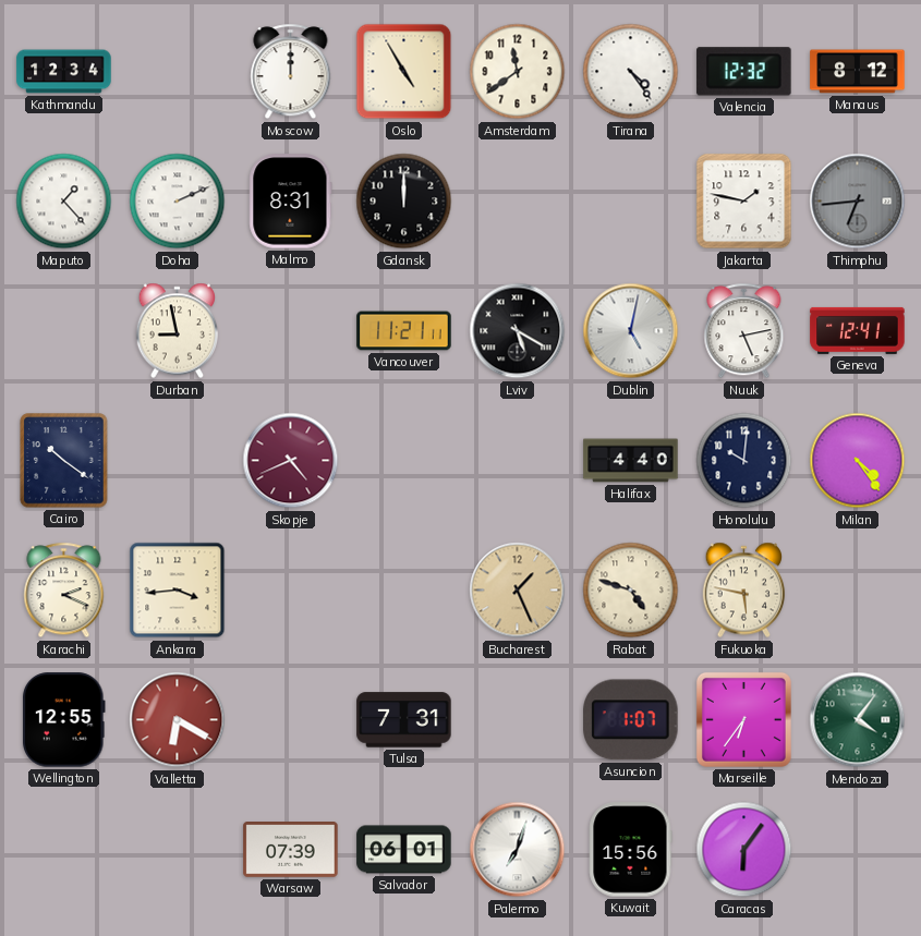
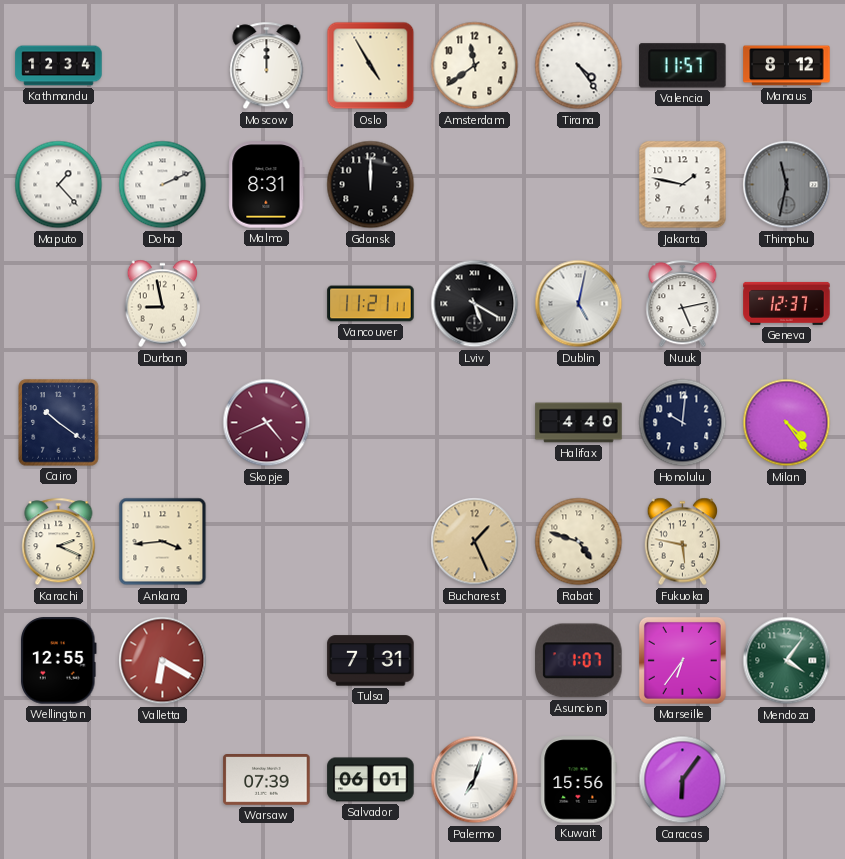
Valencia: 12:32 -> 11:57 (683, 66)
Thimphu: 6:44 -> 11:32 (787, 185)
Geneva: 12:41 -> 12:37 (787, 303)
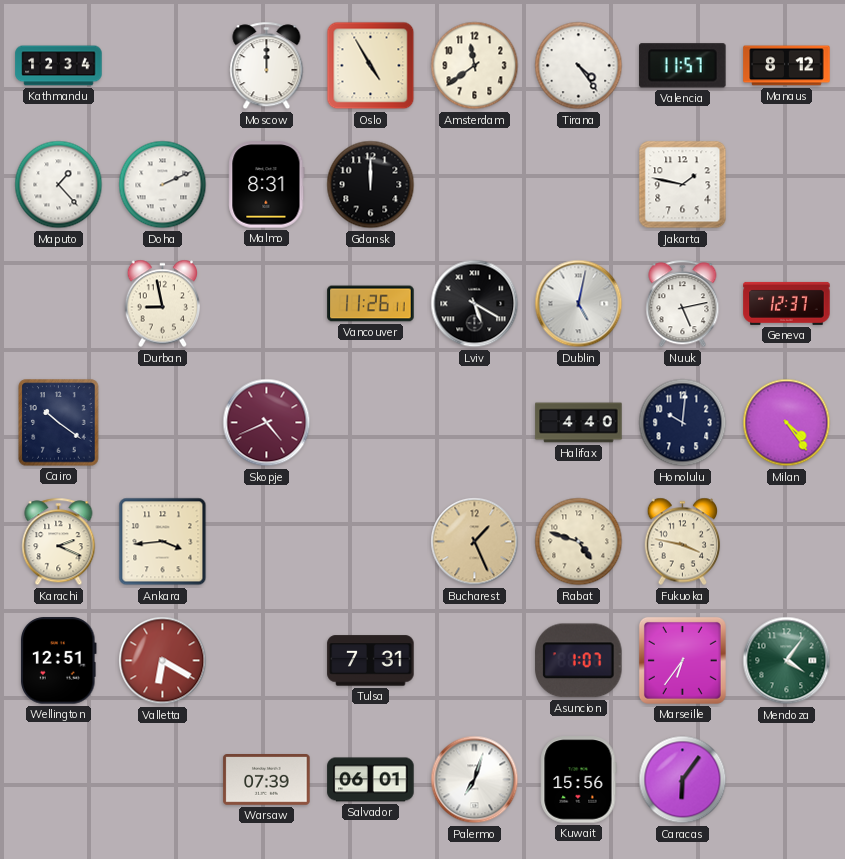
Thimphu: 11:32 -> none (787, 185)
Vancouver: 11:21 -> 11:26 (371, 304)
Fukuoka: 5:47 -> 3:47 (683, 542)
Wellington: 12:55 -> 12:51 (58, 661)
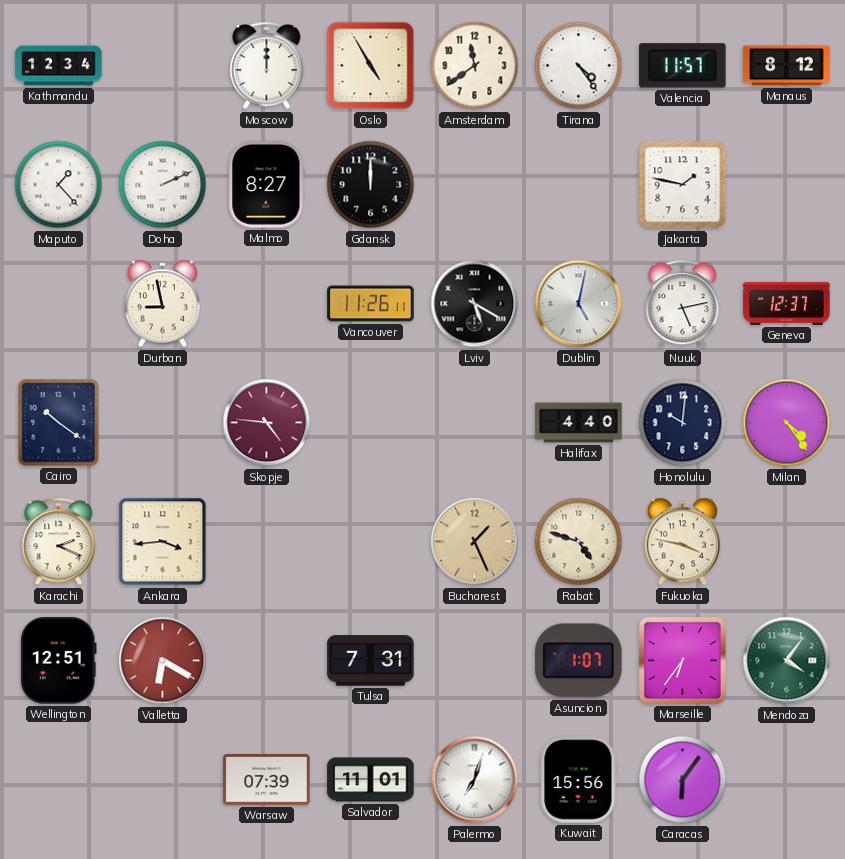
Malmo: 8:31 -> 8:27 (267, 185)
Skopje: 4:41 -> 4:46 (267, 423)
Salvador: 06:01 -> 11:01 (371, 780)
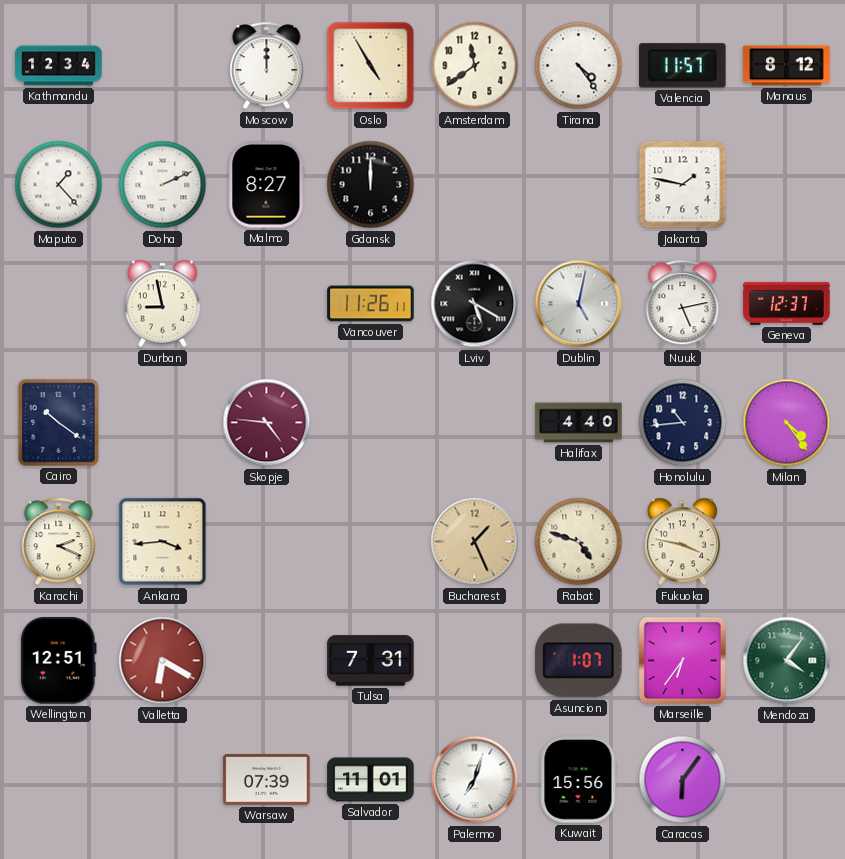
Honolulu: 10:01 -> 10:44 (683, 423)
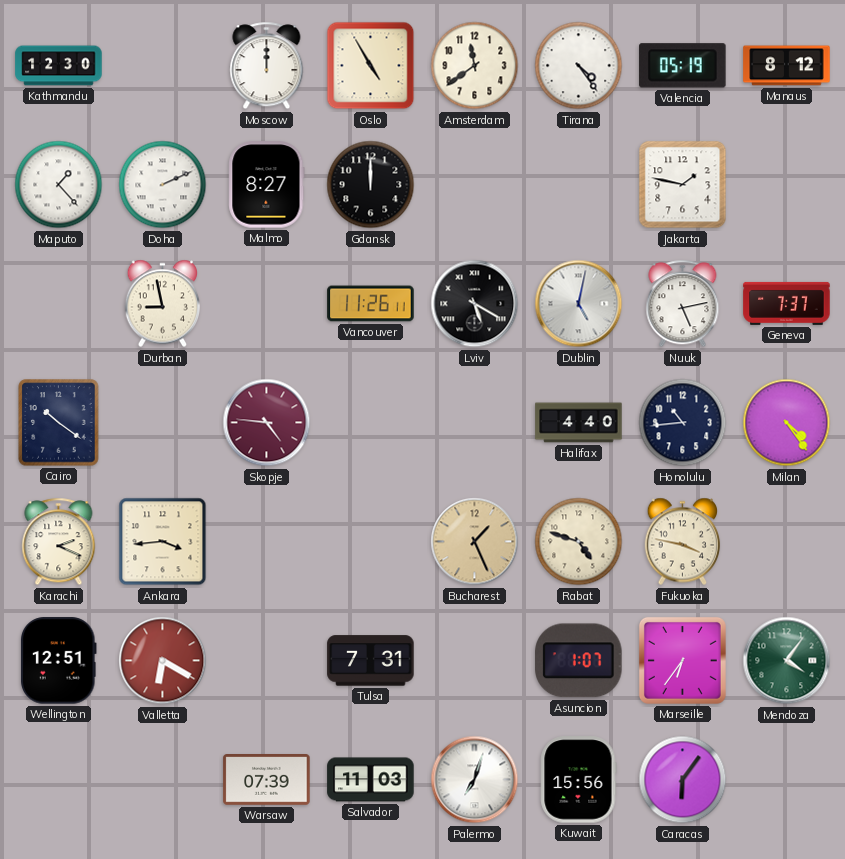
Kathmandu: 12:34 -> 12:30 (59, 66)
Valencia: 11:57 -> 05:19 (683, 66)
Geneva: 12:37 -> 7:37 (787, 303)
Salvador: 11:01 -> 11:03 (371, 780)
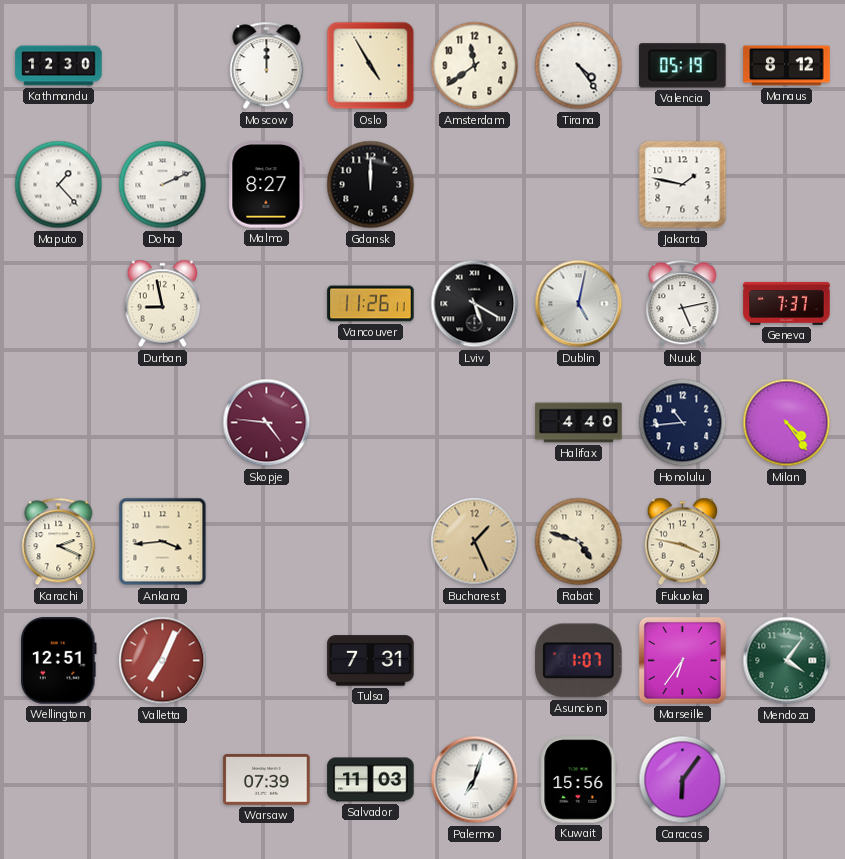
Cairo: 10:21 -> none (59, 423)
Valletta: 6:20 -> 7:04 (163, 661)
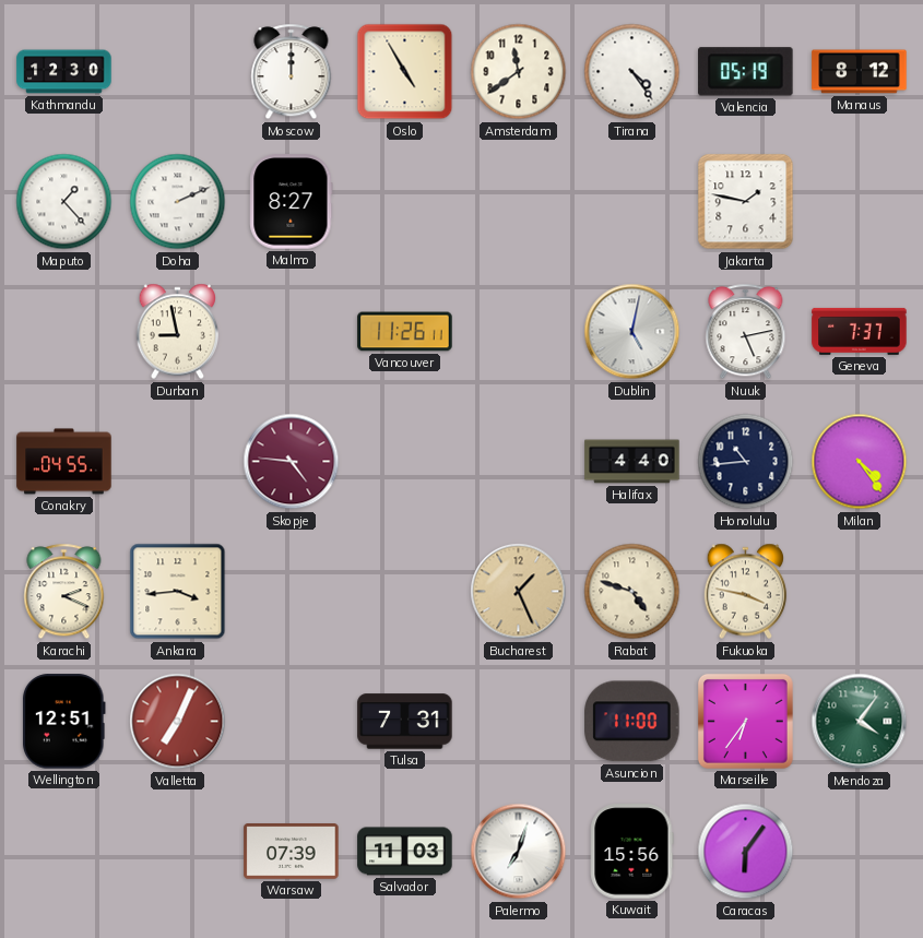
Gdansk: 12:00 -> none (371, 185)
Lviv: 5:20 -> none (475, 304)
Conakry: none -> 04:55 (64, 462)
Asuncion: 1:07 -> 11:00 (632, 722)
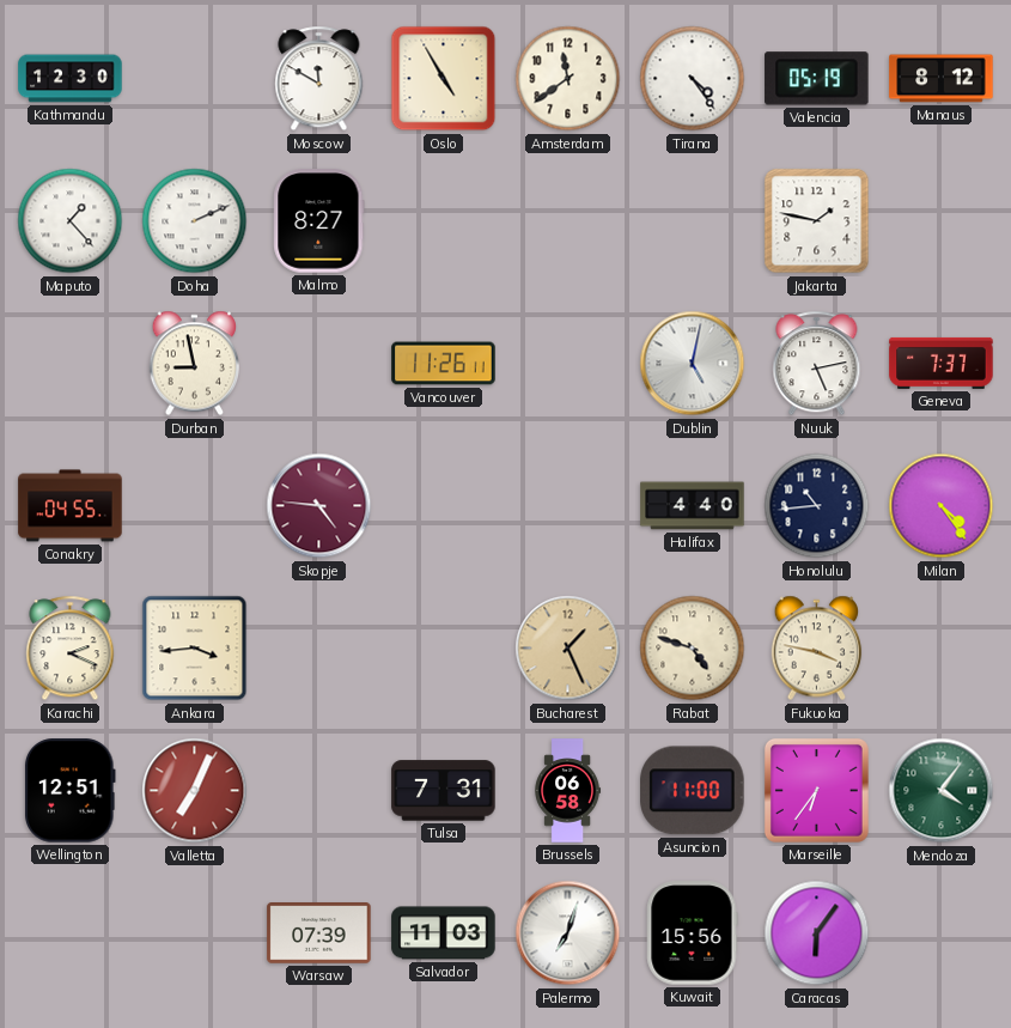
Moscow: 12:00 -> 11:50 (319, 79)
Brussels: none -> 06:58 (568, 791)
